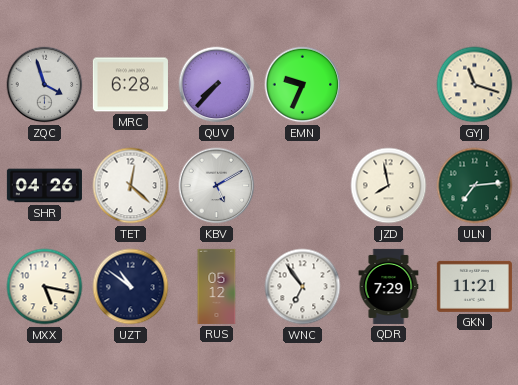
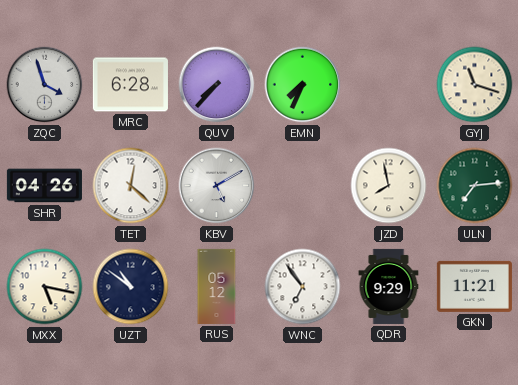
EMN: 9:34 -> 7:34 (303, 85)
QDR: 7:29 -> 9:29 (389, 286)
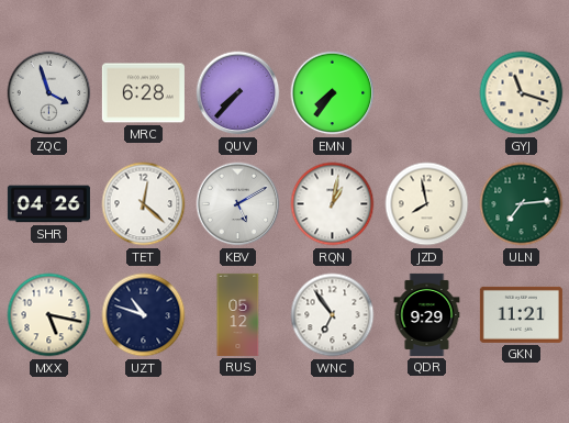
EMN: 7:34 -> 7:36 (333, 93)
RQN: none -> 1:02 (333, 204)
UZT: 10:51 -> 10:48 (144, 315)
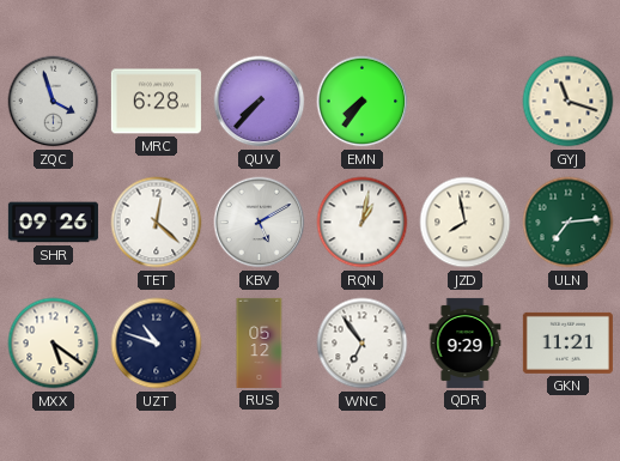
SHR: 04:26 -> 09:26 (53, 223)
MXX: 5:17 -> 5:21 (54, 344)
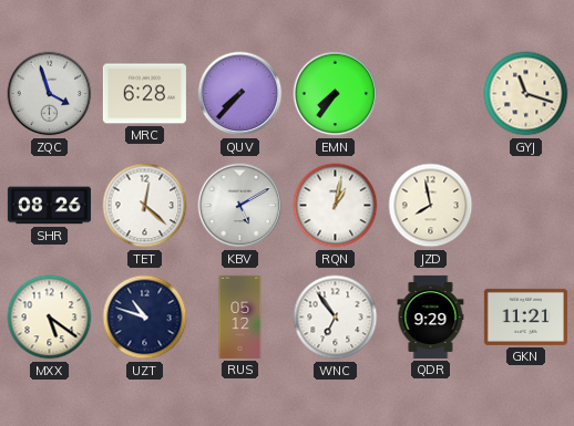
SHR: 09:26 -> 08:26 (49, 206)
ULN: 7:14 -> none (569, 223)
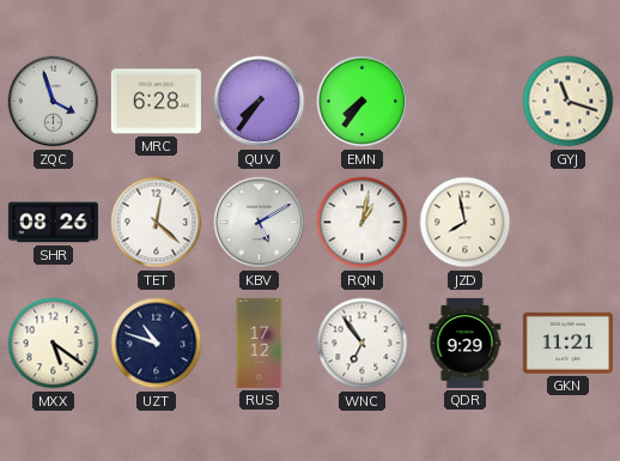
QUV: 7:37 -> 7:36 (260, 102)
RUS: 05:12 -> 17:12 (260, 342)
